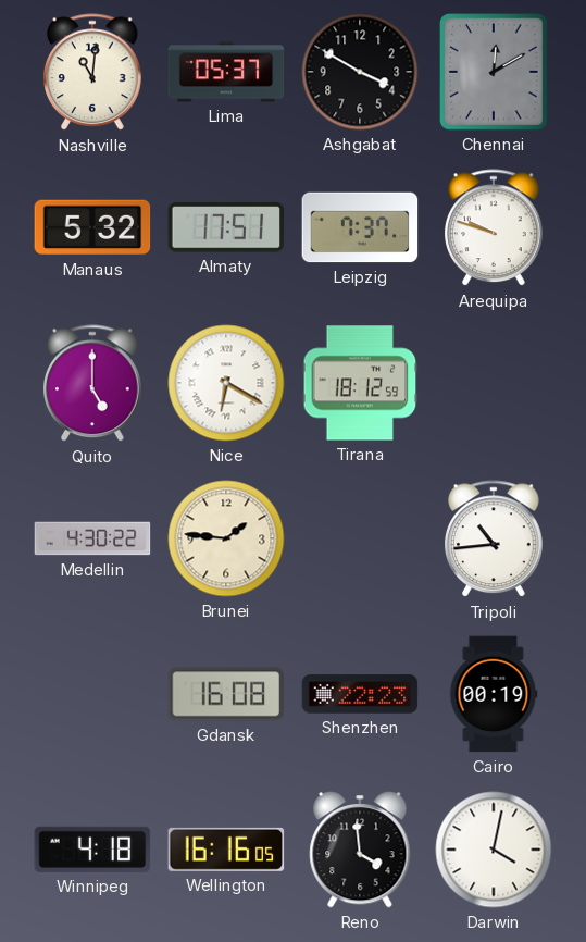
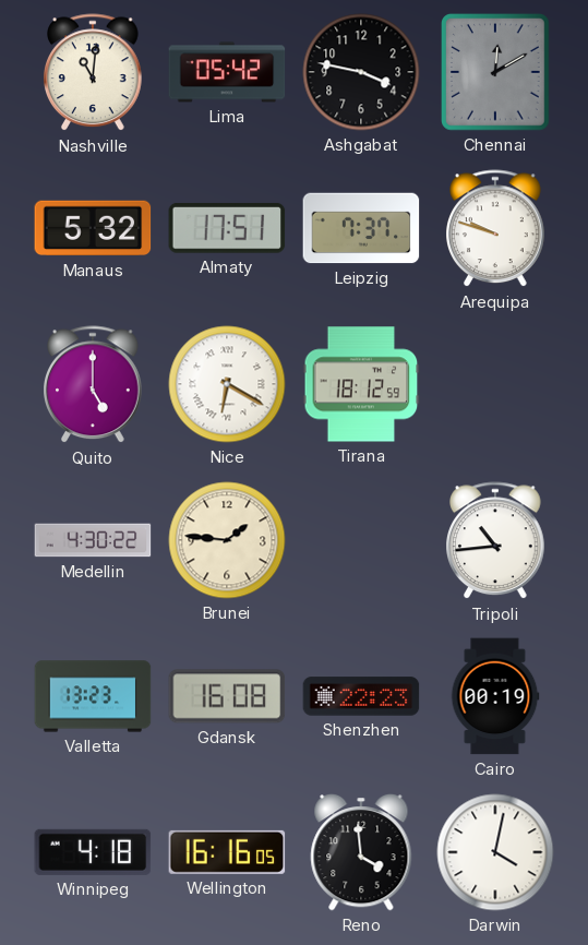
Lima: 05:37 -> 05:42 (227, 72)
Ashgabat: 3:50 -> 3:47 (361, 72)
Valletta: none -> 13:23 (93, 696)
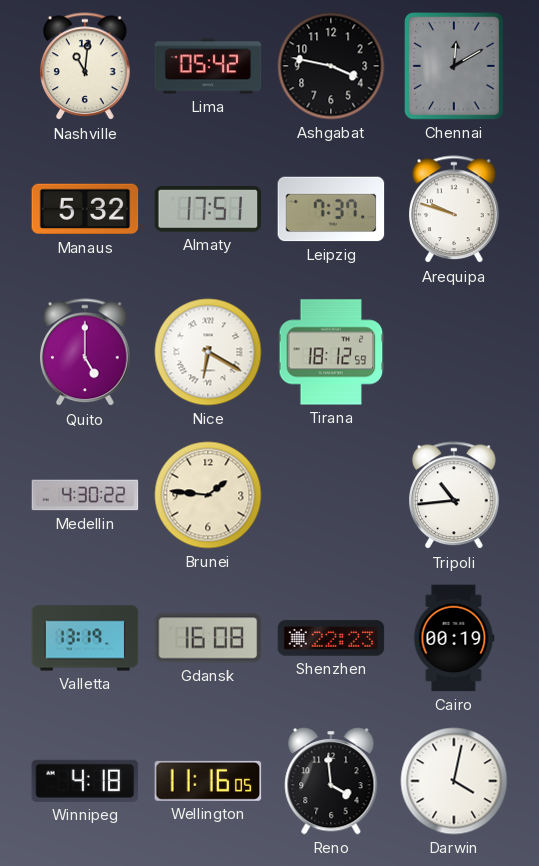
Valletta: 13:23 -> 13:19 (85, 638)
Wellington: 16:16 -> 11:16 (208, 781)
